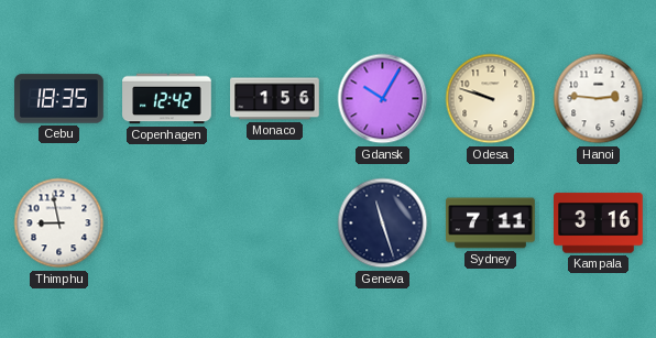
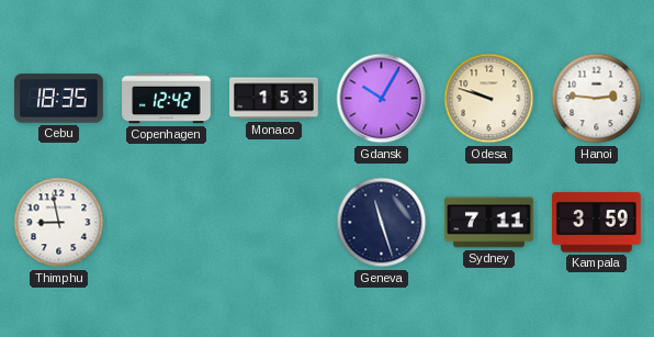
Monaco: 1:56 -> 1:53 (274, 99)
Kampala: 3:16 -> 3:59 (597, 223)
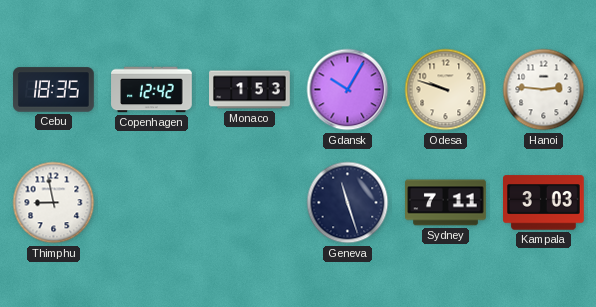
Kampala: 3:59 -> 3:03 (544, 203)
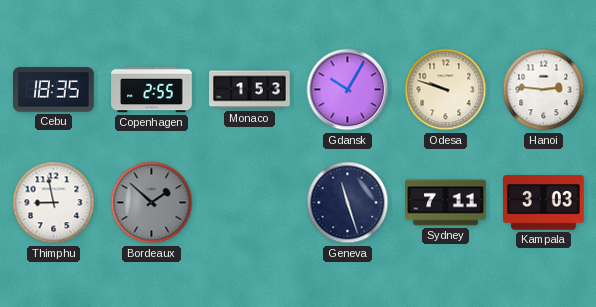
Copenhagen: 12:42 -> 2:55 (152, 90)
Bordeaux: none -> 1:52 (152, 203)
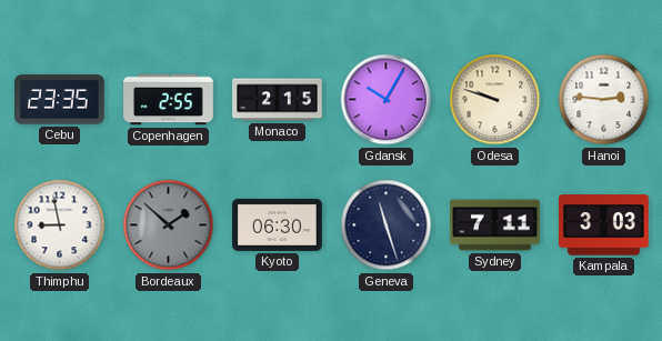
Cebu: 18:35 -> 23:35 (60, 100)
Monaco: 1:53 -> 2:15 (278, 100)
Kyoto: none -> 06:30 (278, 224)
